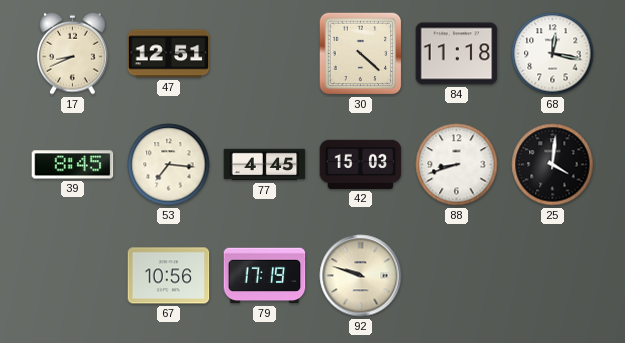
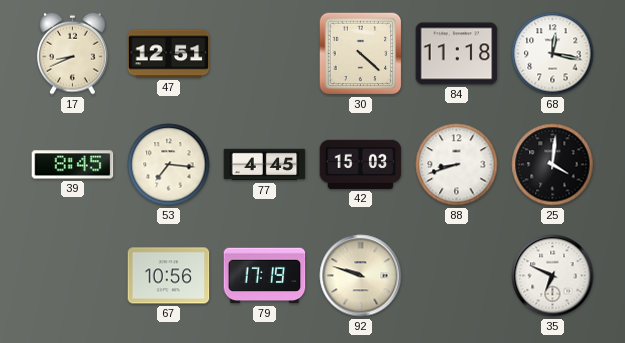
35: none -> 6:49 (553, 276)
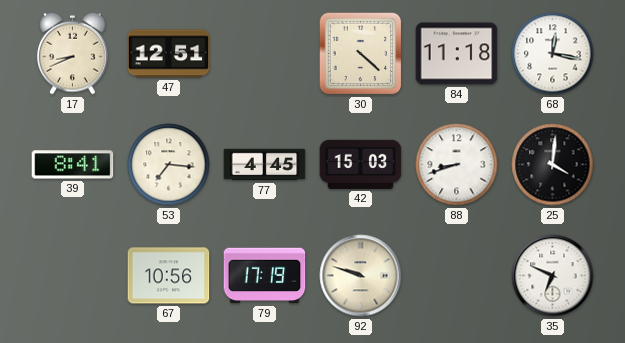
39: 8:45 -> 8:41 (73, 165)
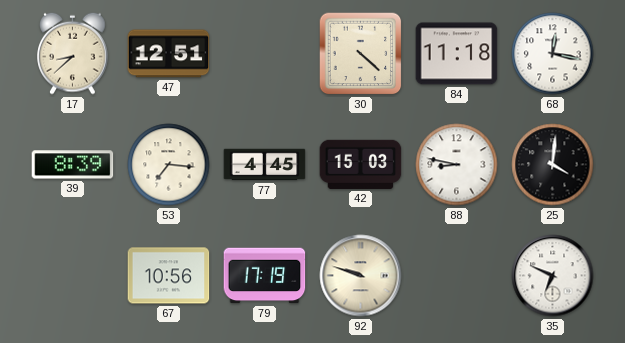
17: 8:41 -> 8:38 (73, 53)
39: 8:41 -> 8:39 (73, 165)
88: 8:42 -> 8:47 (457, 165)
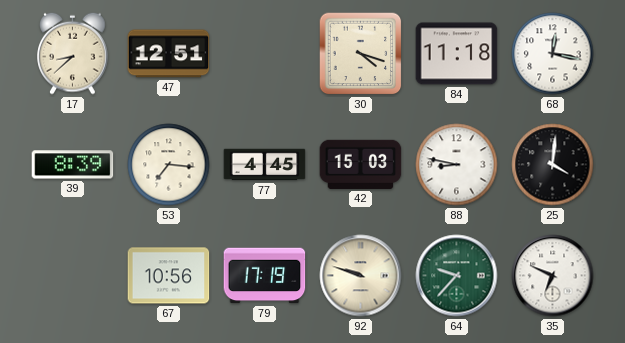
30: 4:22 -> 4:18 (361, 54)
64: none -> 9:37 (457, 276)
